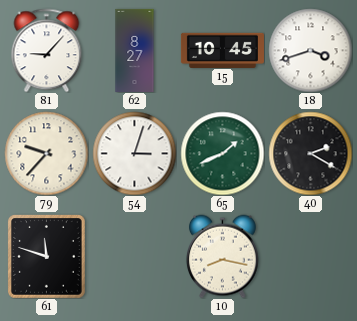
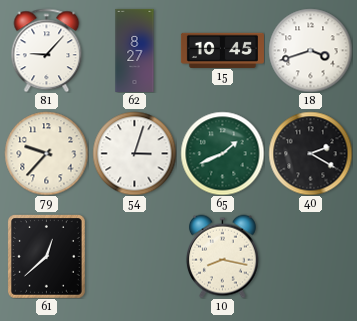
61: 11:48 -> 12:38 (47, 257)
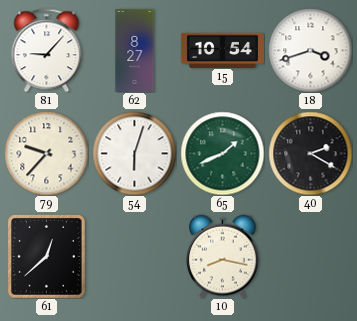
15: 10:45 -> 10:54 (222, 50)
54: 3:03 -> 6:03 (134, 153)
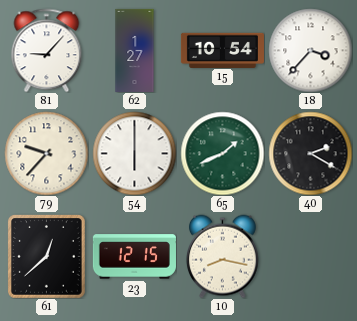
62: 8:27 -> 1:27 (135, 50)
18: 3:42 -> 3:37 (310, 50)
54: 6:03 -> 6:00 (134, 153)
23: none -> 12:15 (134, 257)
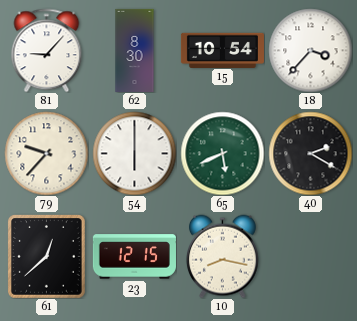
62: 1:27 -> 8:30 (135, 50)
65: 1:41 -> 5:41 (222, 153)
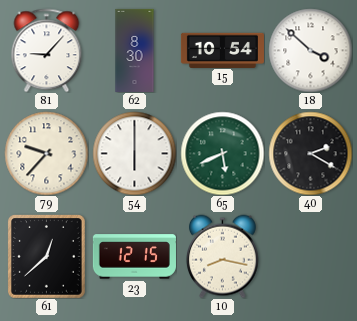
18: 3:37 -> 3:52 (310, 50)
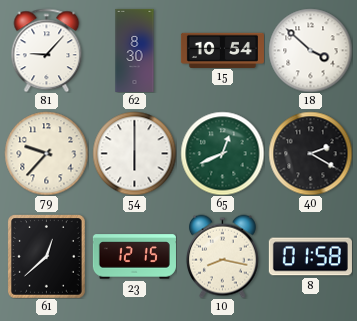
65: 5:41 -> 12:41 (222, 153)
8: none -> 01:58 (310, 257)
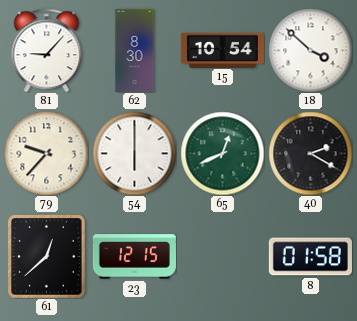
10: 8:17 -> none (222, 256)
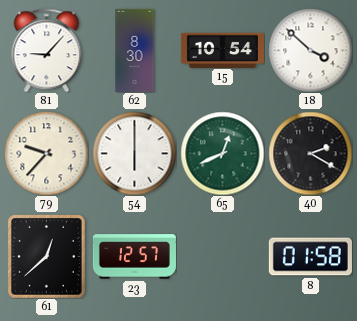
23: 12:15 -> 12:57 (134, 257)
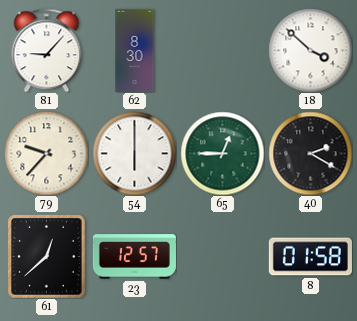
15: 10:54 -> none (222, 50)
65: 12:41 -> 12:45 (222, 153)
